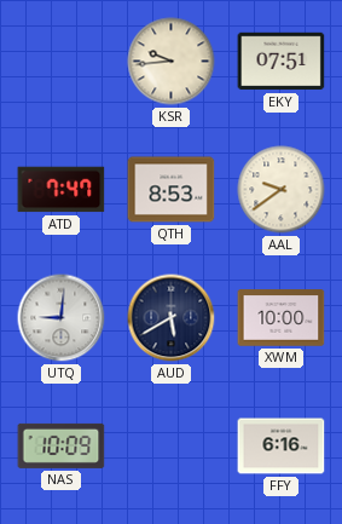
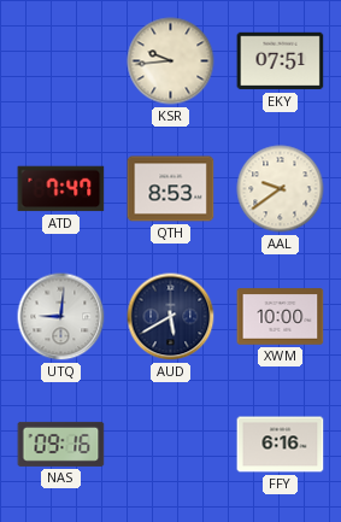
NAS: 10:09 -> 09:16 (61, 444)
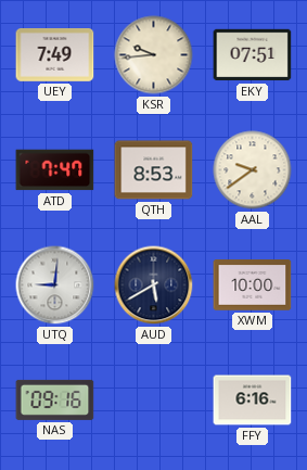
UEY: none -> 7:49 (55, 55)
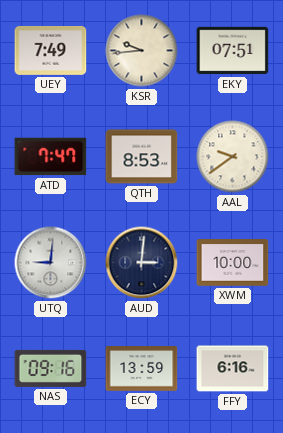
AUD: 5:40 -> 3:01 (142, 263)
ECY: none -> 13:59 (142, 369)
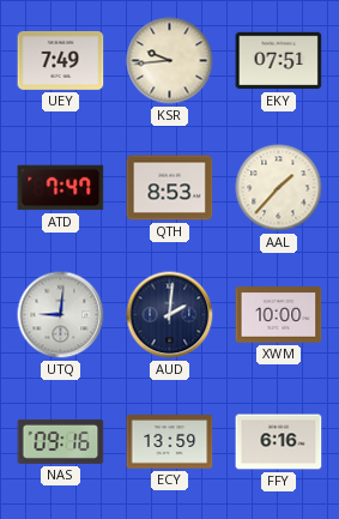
AAL: 9:39 -> 1:37 (279, 188)
AUD: 3:01 -> 2:01 (170, 315)
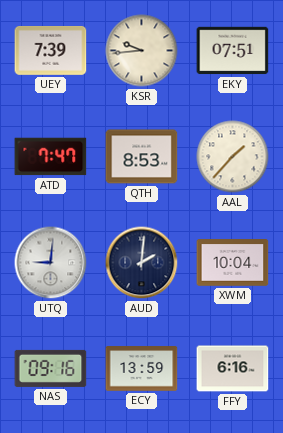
UEY: 7:49 -> 7:39 (51, 51)
XWM: 10:00 -> 10:04 (233, 263)
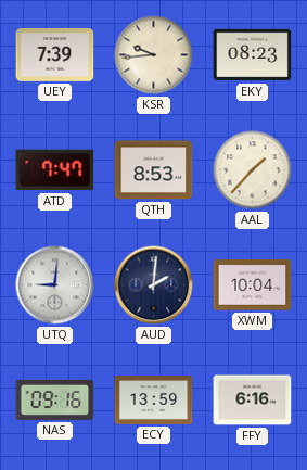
EKY: 07:51 -> 08:23 (253, 55)
